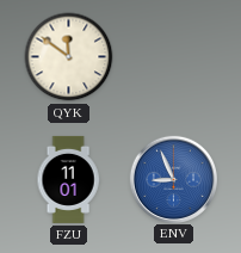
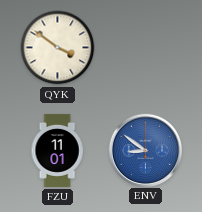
QYK: 11:51 -> 3:51 (58, 48)
ENV: 8:56 -> 8:51 (145, 150)
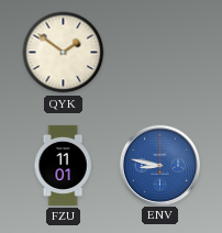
QYK: 3:51 -> 1:51 (64, 53)
ENV: 8:51 -> 8:47 (159, 165)
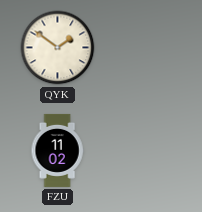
FZU: 11:01 -> 11:02 (57, 150)
ENV: 8:47 -> none (159, 165)
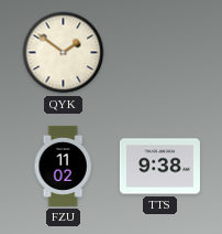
TTS: none -> 9:38 (159, 167)
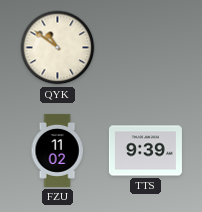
QYK: 1:51 -> 10:51 (58, 48)
TTS: 9:38 -> 9:39 (145, 151)
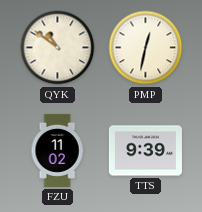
PMP: none -> 12:32 (146, 48)
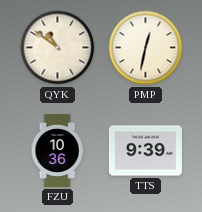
FZU: 11:02 -> 10:36 (57, 150)
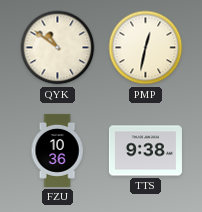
TTS: 9:39 -> 9:38 (145, 151)
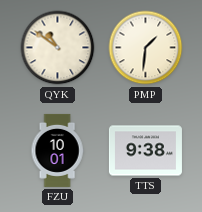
PMP: 12:32 -> 1:31 (146, 48)
FZU: 10:36 -> 10:01 (57, 150)
